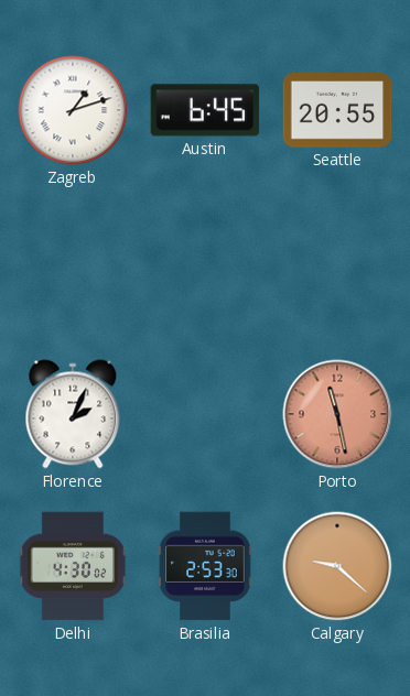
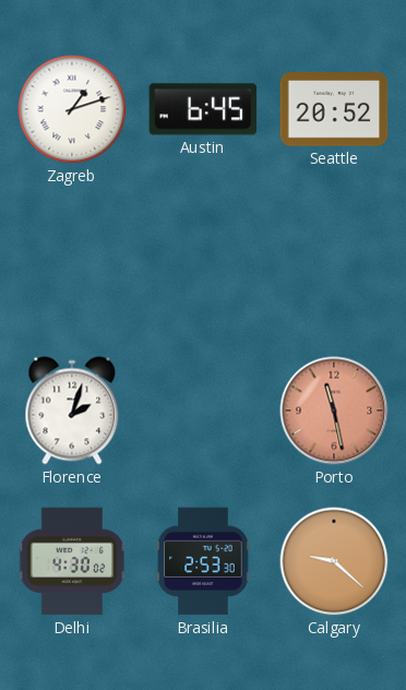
Seattle: 20:55 -> 20:52 (334, 109)
Florence: 2:04 -> 2:03 (72, 411)
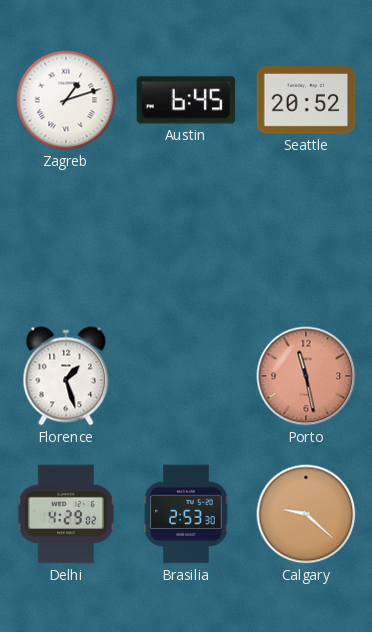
Florence: 2:03 -> 1:27 (66, 376)
Delhi: 4:30 -> 4:29 (65, 514)
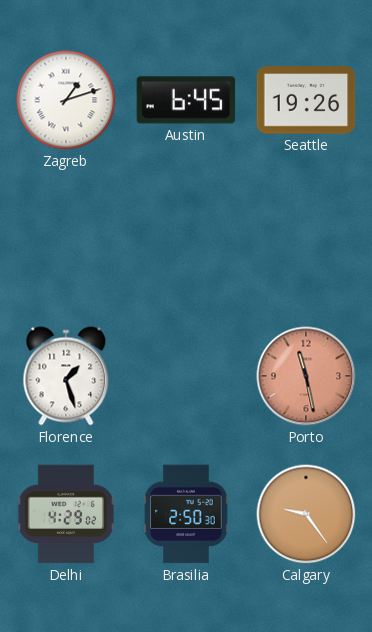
Seattle: 20:52 -> 19:26 (306, 100)
Brasilia: 2:53 -> 2:50 (186, 514)
Calgary: 9:22 -> 9:24 (306, 514)
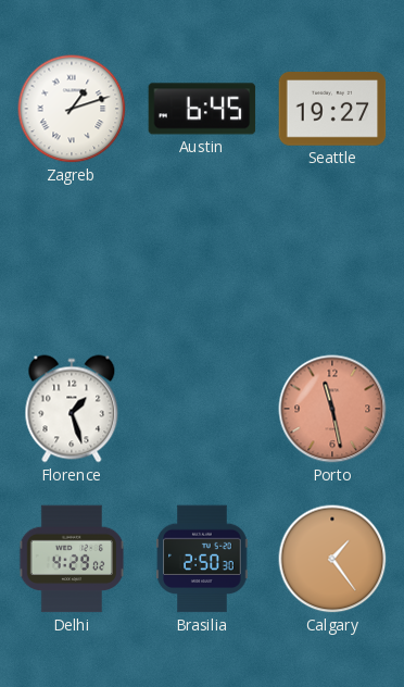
Seattle: 19:26 -> 19:27 (332, 109)
Calgary: 9:24 -> 1:24 (332, 559)
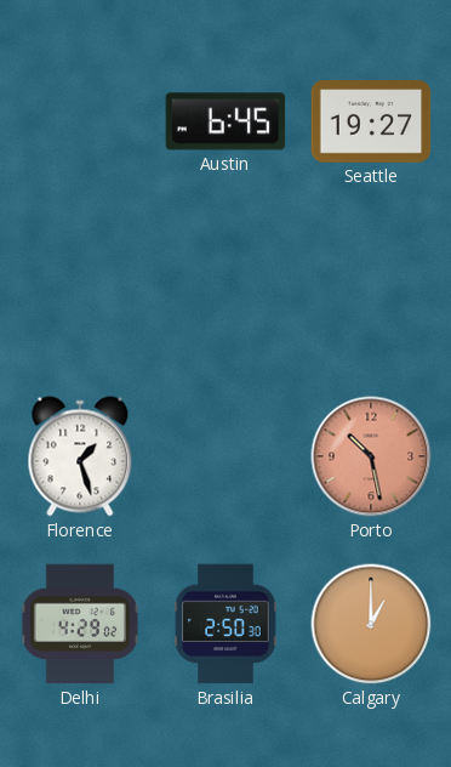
Zagreb: 1:12 -> none (72, 109)
Porto: 11:28 -> 10:28 (371, 456)
Calgary: 1:24 -> 1:00 (371, 624)
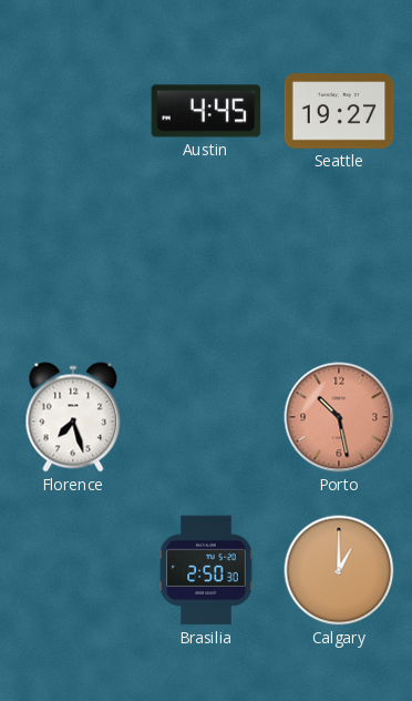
Austin: 6:45 -> 4:45 (206, 111)
Florence: 1:27 -> 7:27 (73, 417)
Delhi: 4:29 -> none (79, 624)
